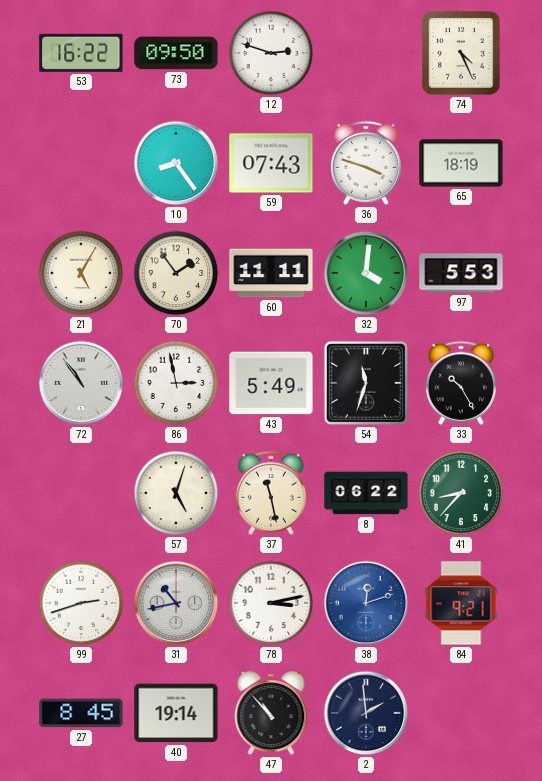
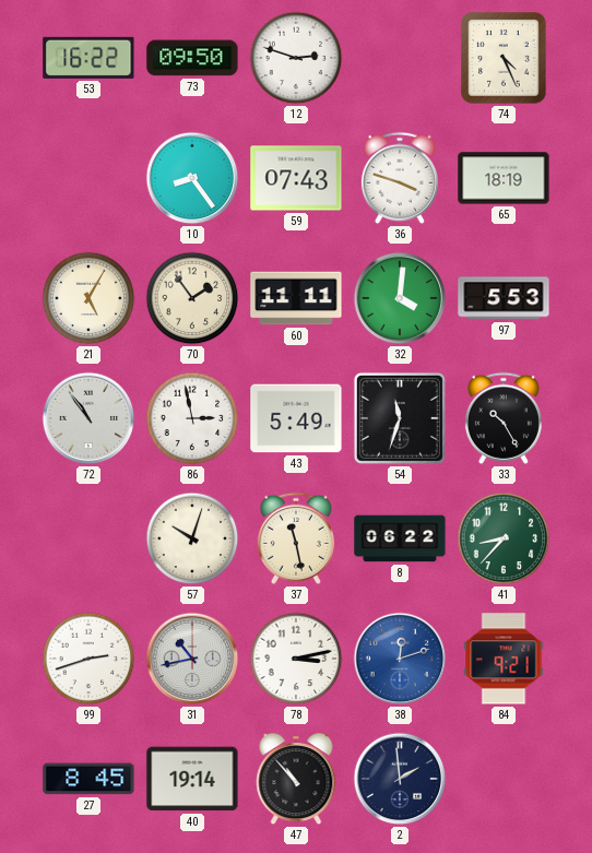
57: 5:03 -> 10:03 (192, 538)
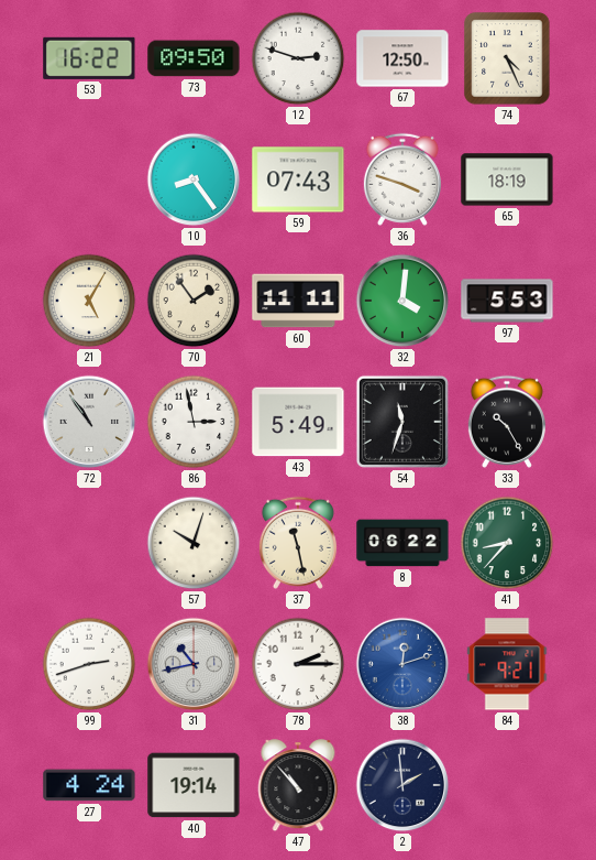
67: none -> 12:50 (402, 58)
78: 3:13 -> 2:15 (298, 664)
27: 8:45 -> 4:24 (89, 785)
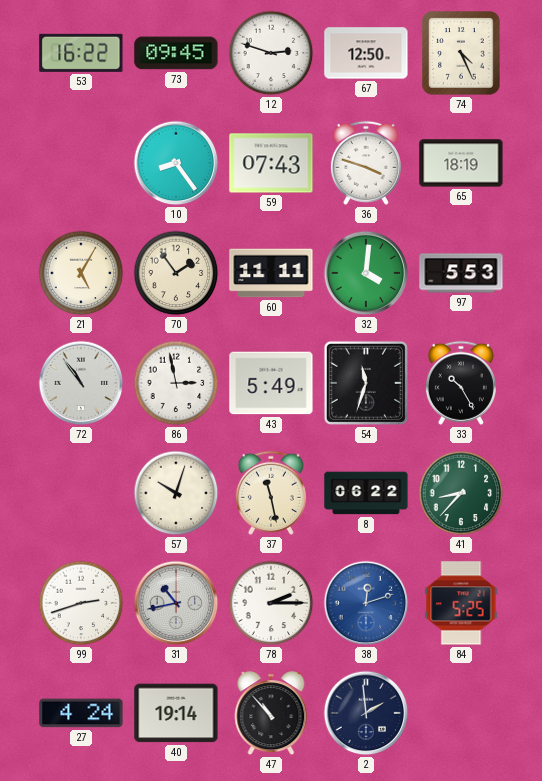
73: 09:50 -> 09:45 (176, 53)
84: 9:21 -> 5:25 (461, 603)
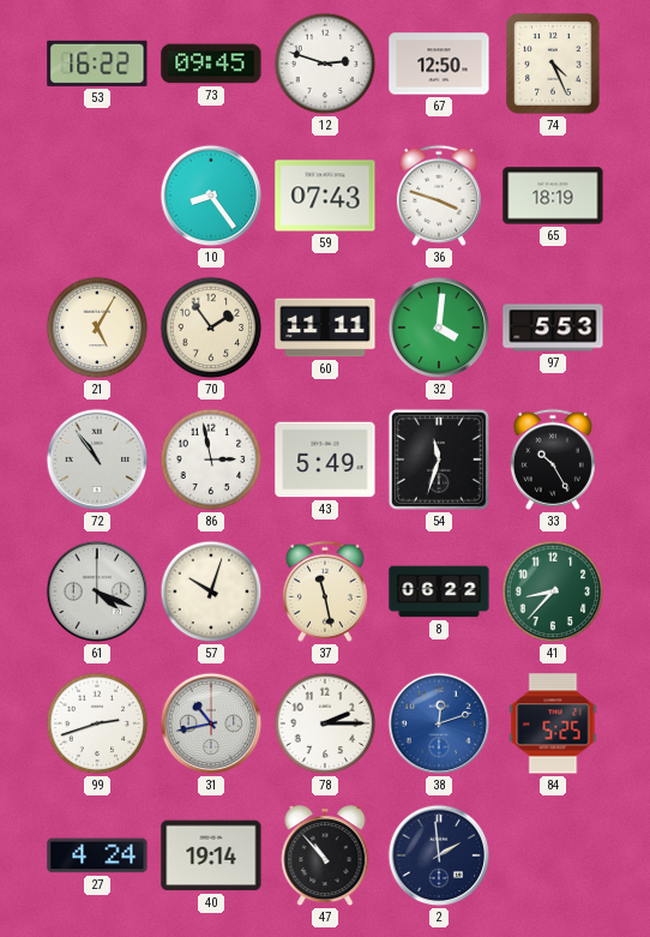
61: none -> 4:19 (97, 591)
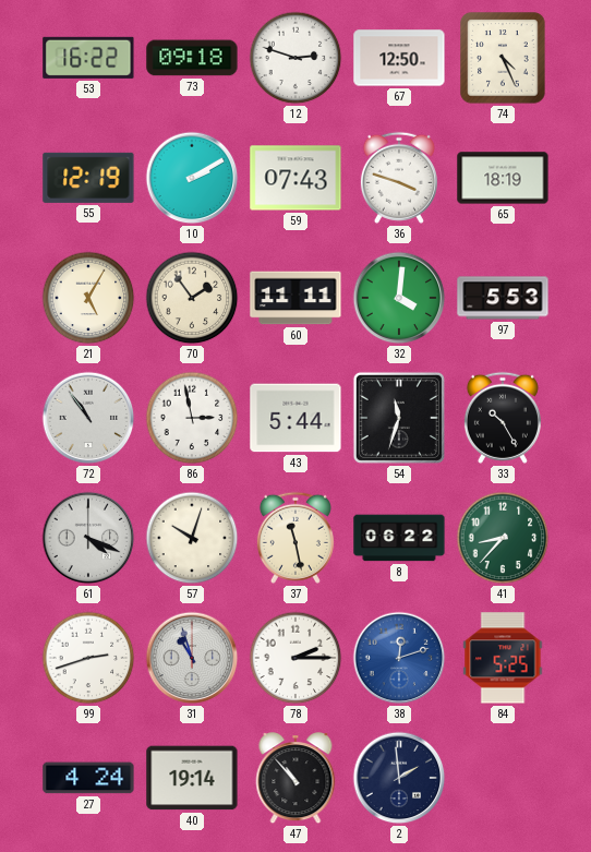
73: 09:45 -> 09:18 (192, 58)
55: none -> 12:19 (88, 178)
10: 8:24 -> 2:10 (192, 178)
43: 5:49 -> 5:44 (295, 418)
31: 10:43 -> 10:57 (192, 658)
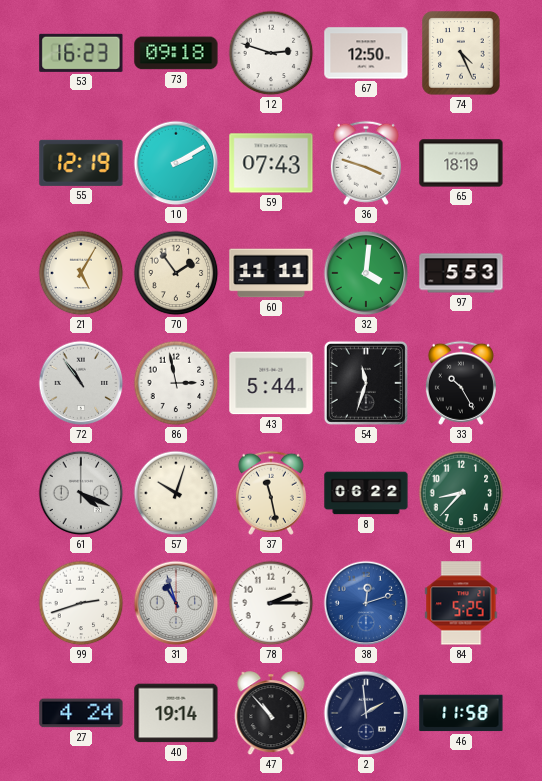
53: 16:22 -> 16:23 (81, 53)
46: none -> 11:58 (461, 713)
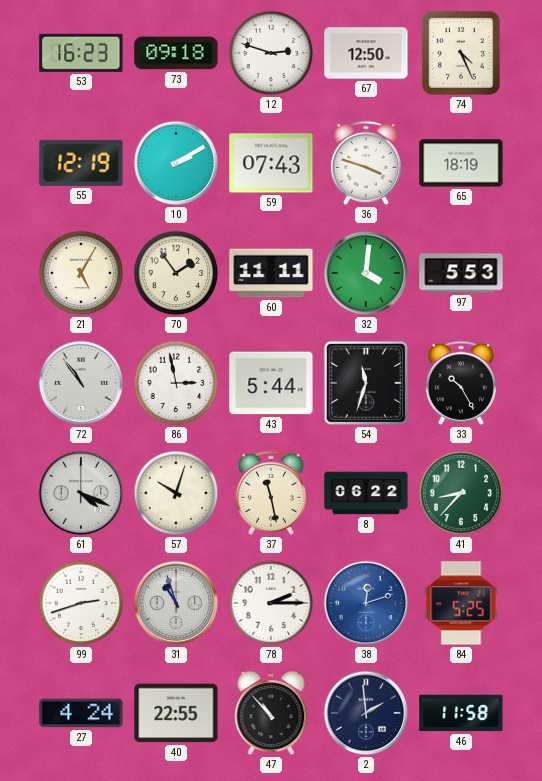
40: 19:14 -> 22:55 (176, 713)
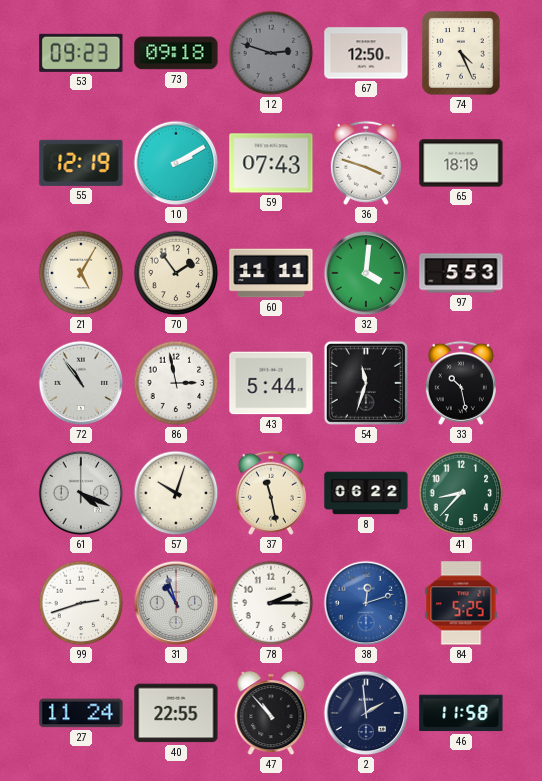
53: 16:23 -> 09:23 (81, 53)
12 dial: white -> grey (271, 53)
33: 10:25 -> 10:28 (461, 383)
27: 4:24 -> 11:24 (81, 713)
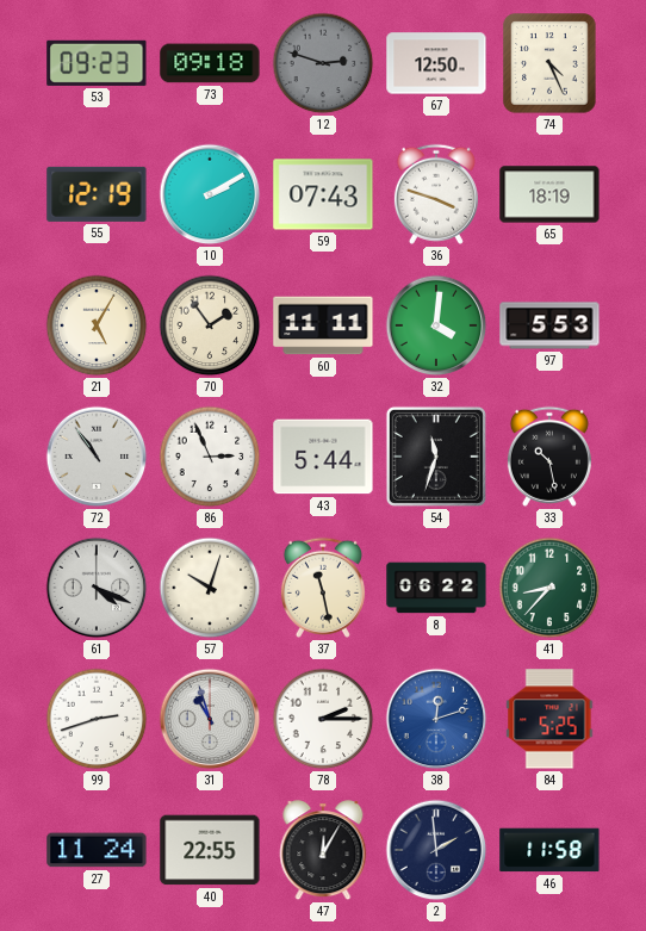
86: 2:58 -> 2:56 (210, 457)
47: 10:53 -> 12:05 (323, 851)
